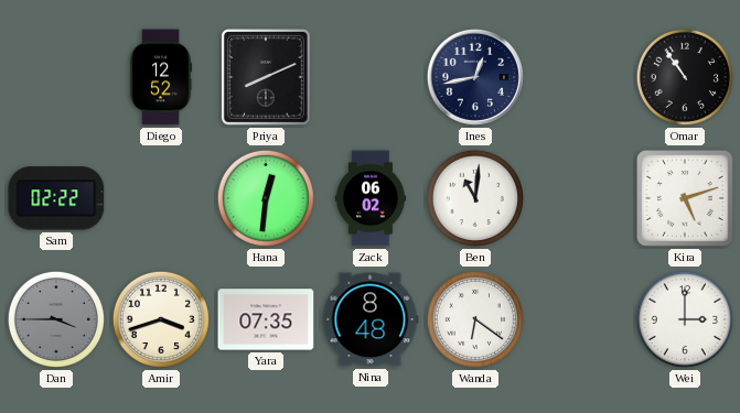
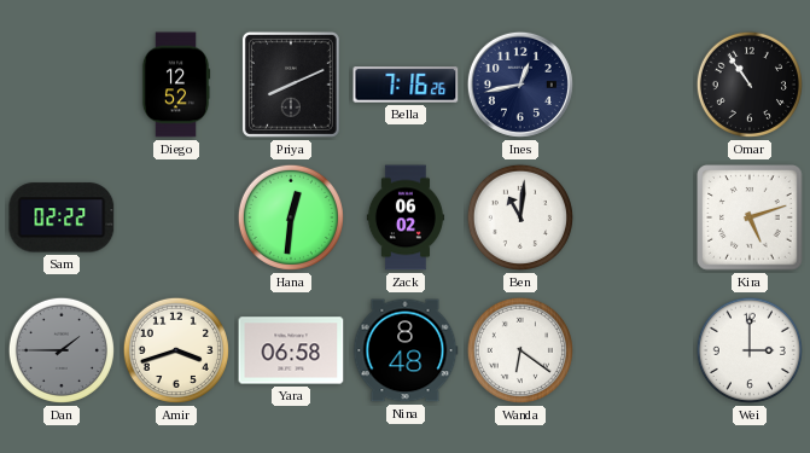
Bella: none -> 7:16 (406, 85)
Dan: 3:45 -> 1:45 (62, 350)
Yara: 07:35 -> 06:58 (291, 350)
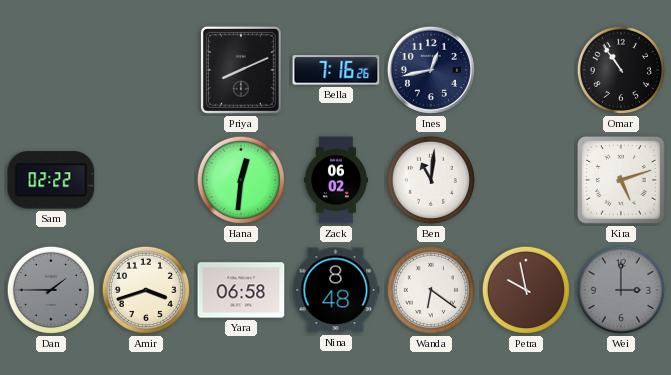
Diego: 12:52 -> none (176, 85)
Petra: none -> 9:58 (526, 290)
Wei dial: white -> grey (621, 290)
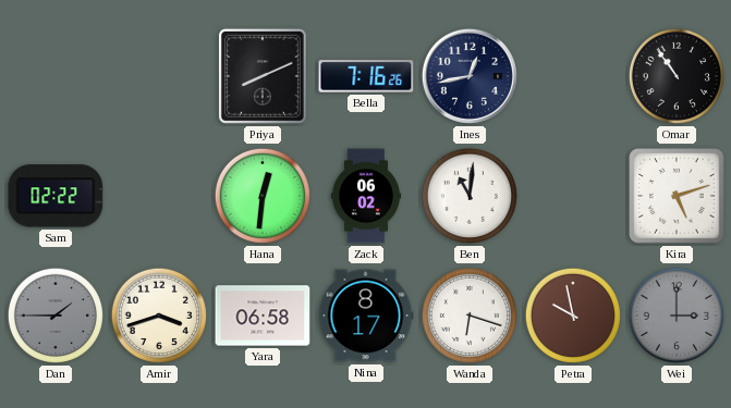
Nina: 8:48 -> 8:17 (366, 316)
Wanda: 6:21 -> 6:18 (470, 316)
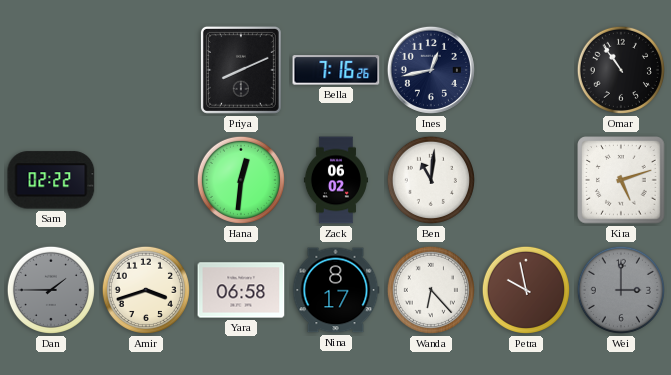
Wanda: 6:18 -> 6:23 (431, 290)
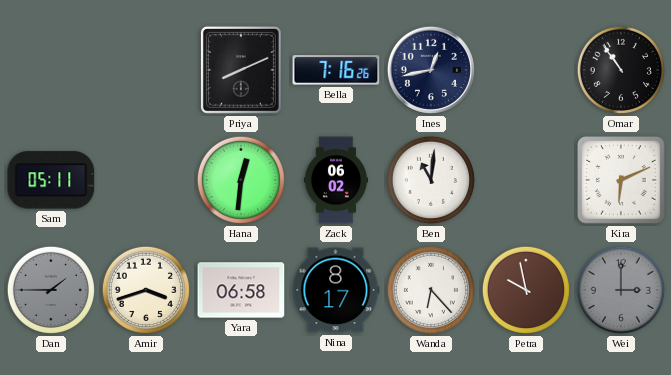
Sam: 02:22 -> 05:11 (51, 180)
Kira: 5:12 -> 6:11 (621, 180)
